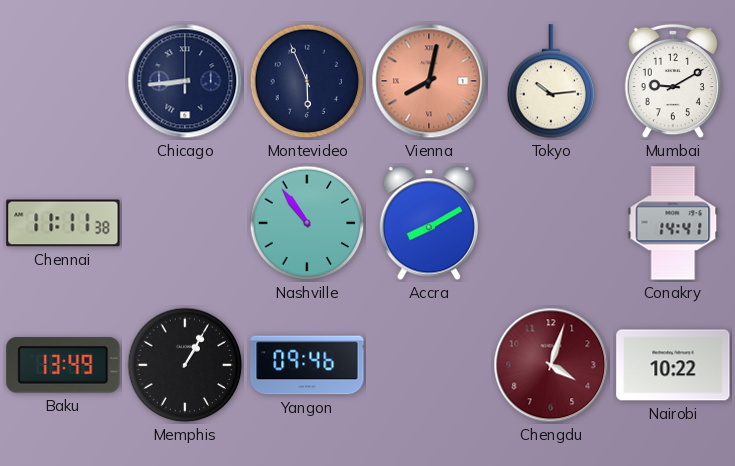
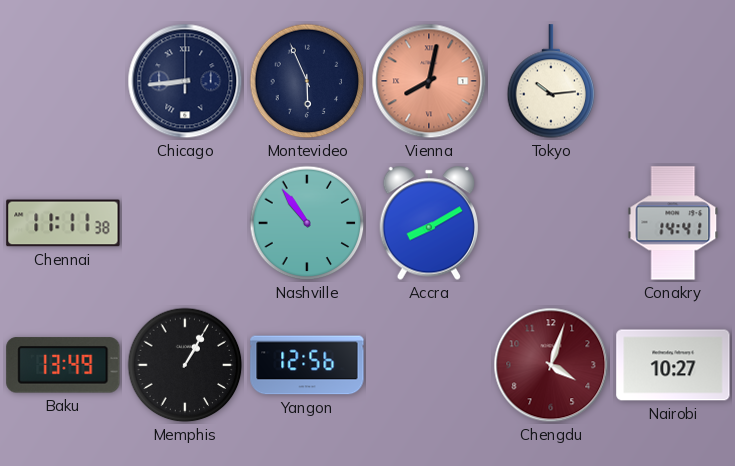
Mumbai: 9:10 -> none (672, 81)
Yangon: 09:46 -> 12:56 (307, 365)
Nairobi: 10:22 -> 10:27 (673, 365)
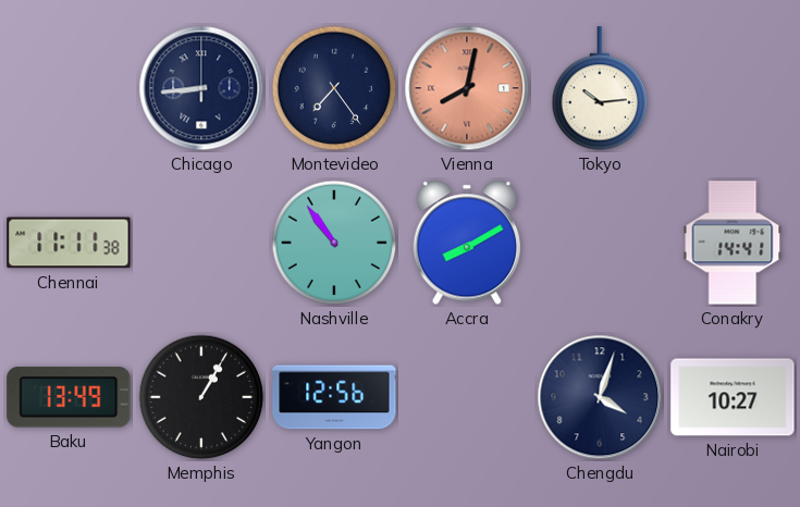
Montevideo: 5:56 -> 7:24 (334, 88)
Chengdu dial: burgundy -> navy (600, 397)
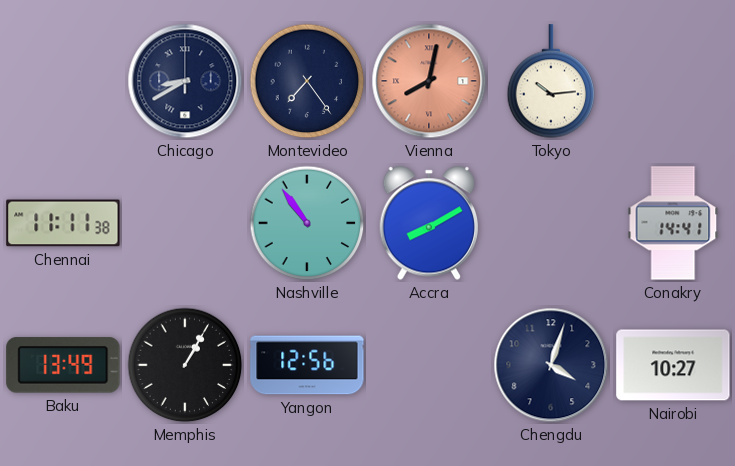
Chicago: 8:44 -> 8:40 (185, 81)
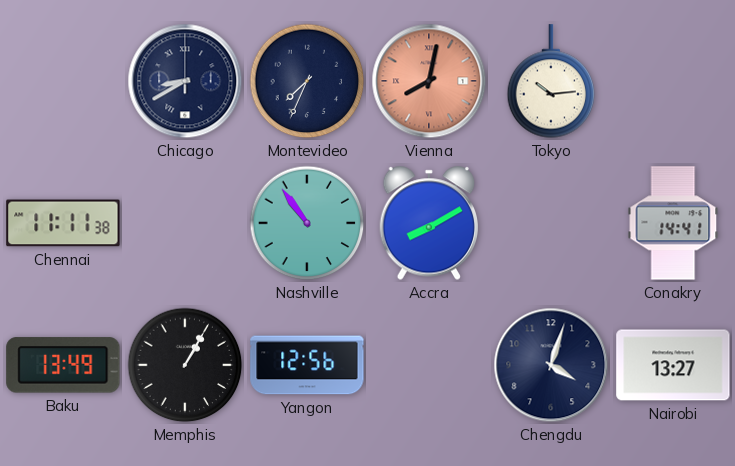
Montevideo: 7:24 -> 7:34 (307, 81)
Nairobi: 10:27 -> 13:27 (673, 365)
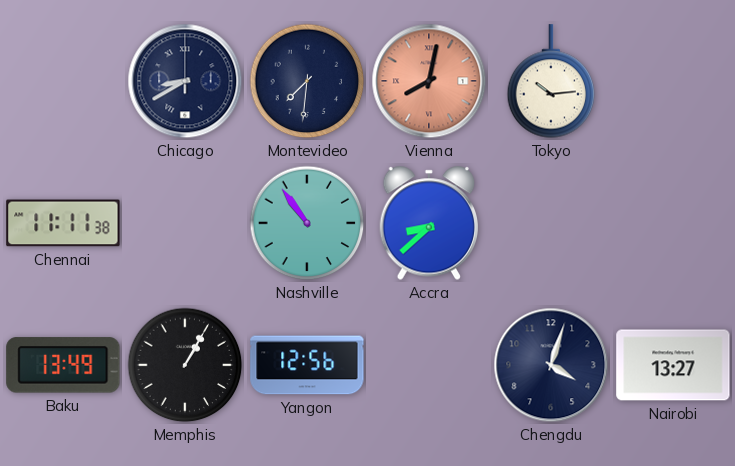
Montevideo: 7:34 -> 7:31 (307, 81)
Accra: 8:10 -> 8:38 (428, 223)
Conakry: 14:41 -> none (673, 223)
